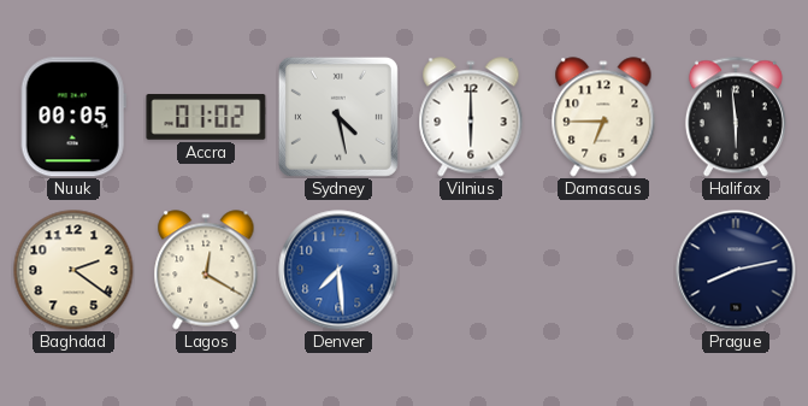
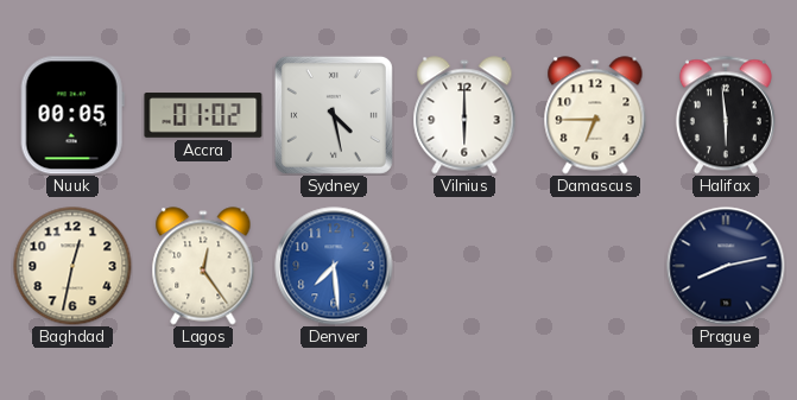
Baghdad: 2:21 -> 12:32 (72, 266)
Lagos: 12:20 -> 12:24 (203, 266)
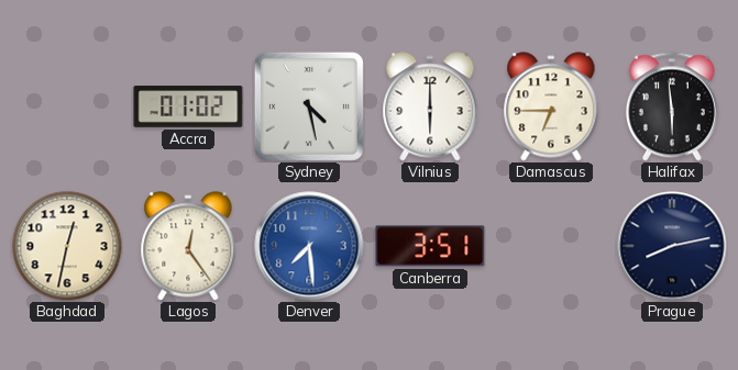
Nuuk: 00:05 -> none (72, 115)
Canberra: none -> 3:51 (430, 246)
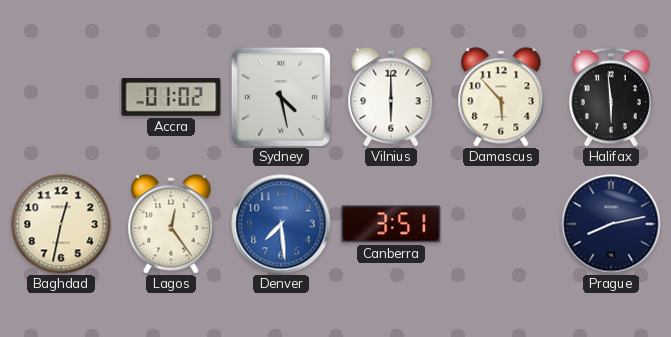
Damascus: 6:45 -> 5:53 (501, 97)
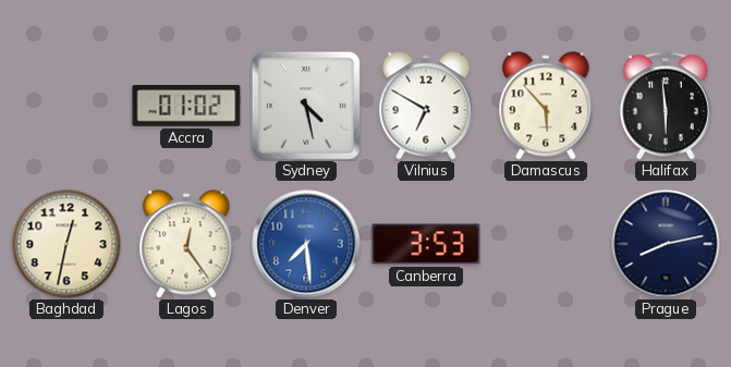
Vilnius: 6:00 -> 6:50 (426, 106)
Canberra: 3:51 -> 3:53 (426, 244)
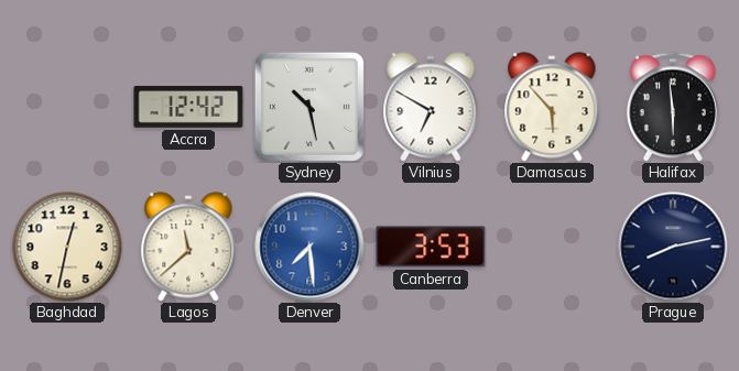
Accra: 01:02 -> 12:42 (188, 107)
Sydney: 4:28 -> 10:28 (309, 107)
Lagos: 12:24 -> 11:38 (188, 247)
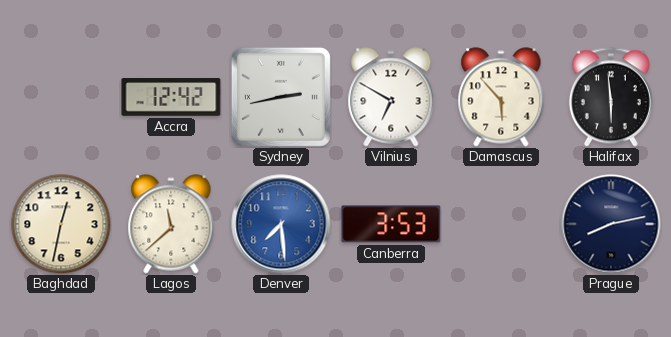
Sydney: 10:28 -> 2:43 (281, 97)
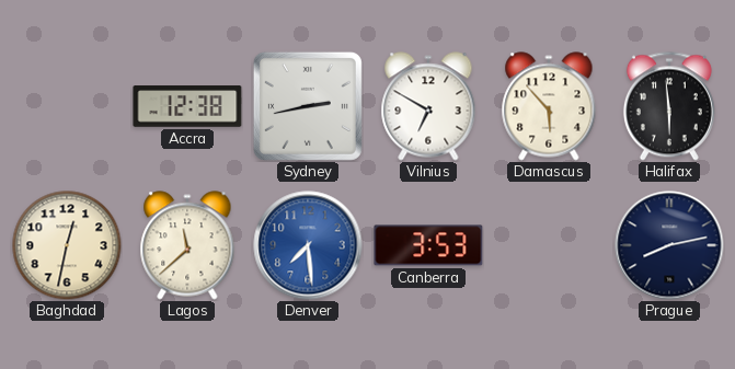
Accra: 12:42 -> 12:38 (187, 106)
